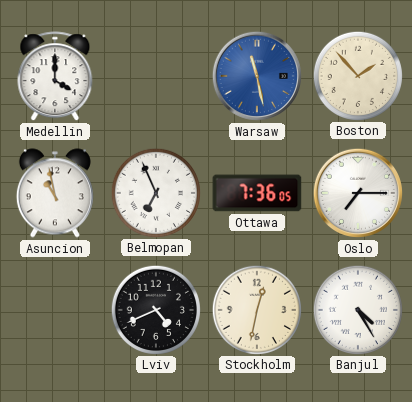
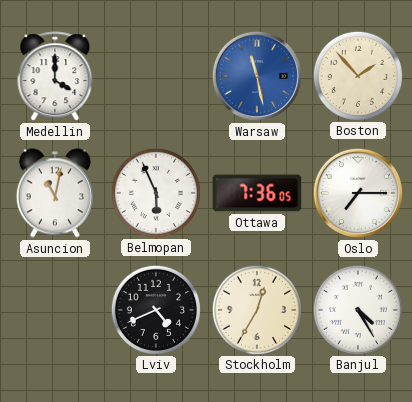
Asuncion: 10:58 -> 11:02 (55, 193)
Belmopan: 6:56 -> 5:56 (155, 192)
Stockholm: 12:32 -> 12:35 (256, 309)
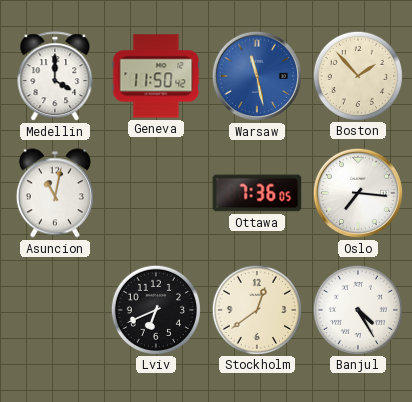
Geneva: none -> 11:50 (156, 76)
Belmopan: 5:56 -> none (155, 192)
Oslo: 7:15 -> 7:16 (358, 193)
Lviv: 4:41 -> 6:41 (155, 309)
Stockholm: 12:35 -> 12:39 (256, 309)
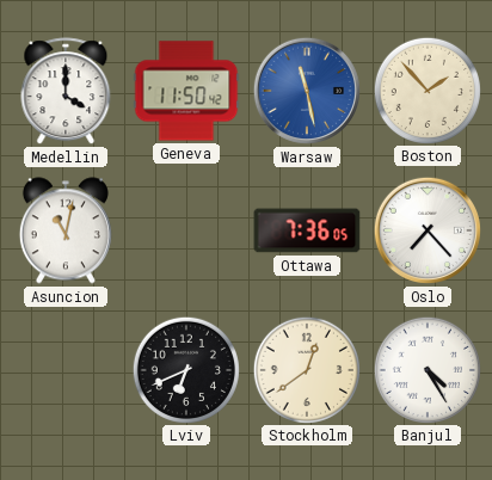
Oslo: 7:16 -> 7:23 (428, 230)
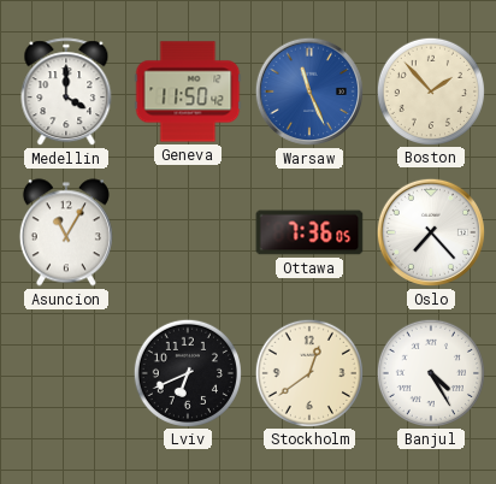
Warsaw: 11:28 -> 11:26 (309, 92)
Asuncion: 11:02 -> 11:05 (66, 232)
